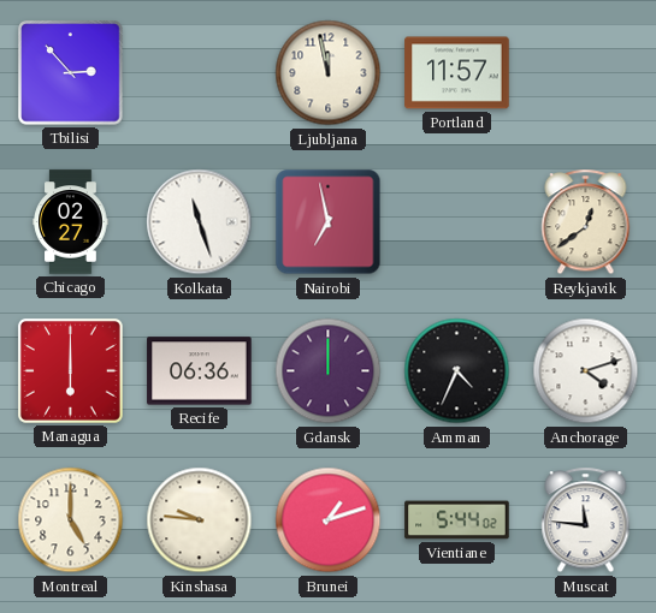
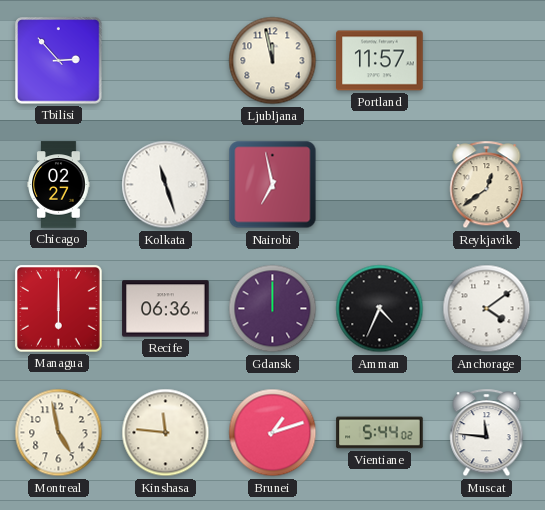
Anchorage: 4:12 -> 4:09 (487, 309)
Montreal: 5:00 -> 4:58 (59, 433)
Kinshasa: 9:46 -> 11:46 (166, 433)
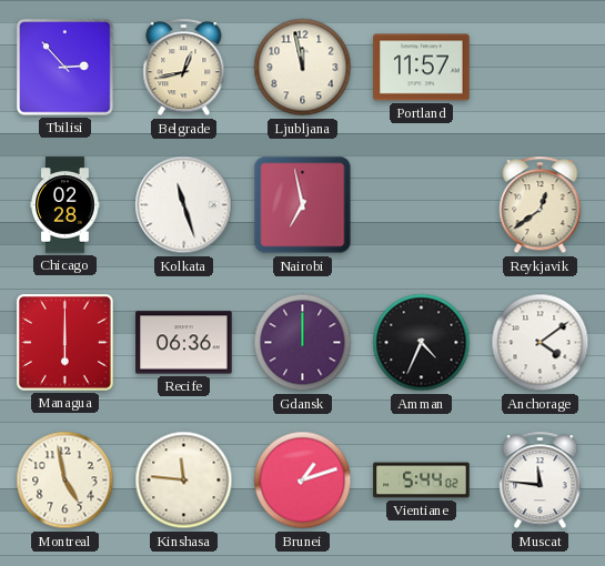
Belgrade: none -> 12:43 (184, 68)
Chicago: 02:27 -> 02:28 (65, 205)
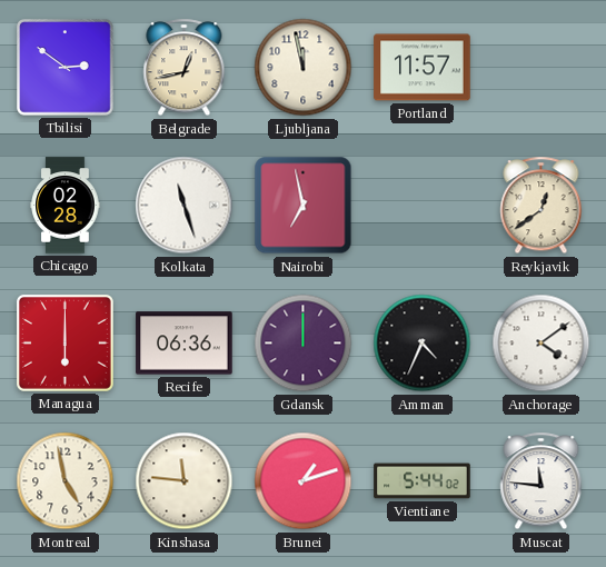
Tbilisi: 2:53 -> 2:51 (66, 68)
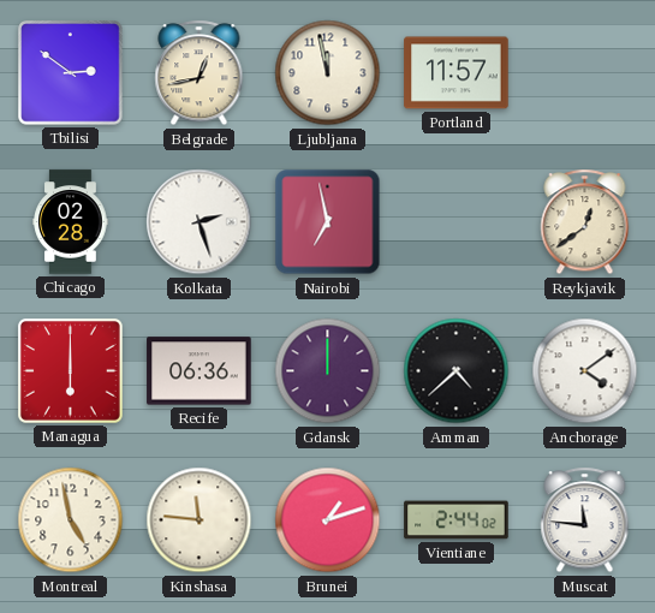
Kolkata: 11:27 -> 2:27 (200, 222)
Amman: 4:34 -> 4:38 (457, 371)
Vientiane: 5:44 -> 2:44 (457, 520)
